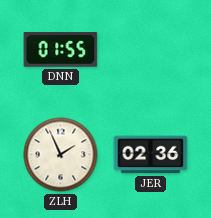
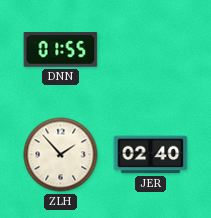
ZLH: 1:56 -> 1:53 (61, 155)
JER: 02:36 -> 02:40 (151, 155)
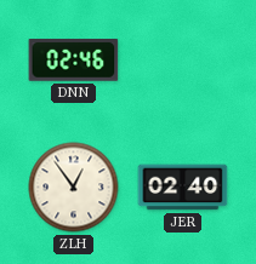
DNN: 01:55 -> 02:46 (74, 61)
ZLH: 1:53 -> 12:54 (74, 188)
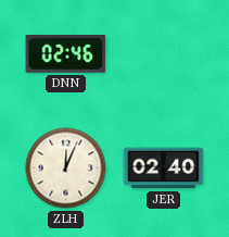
ZLH: 12:54 -> 12:04 (66, 169)
